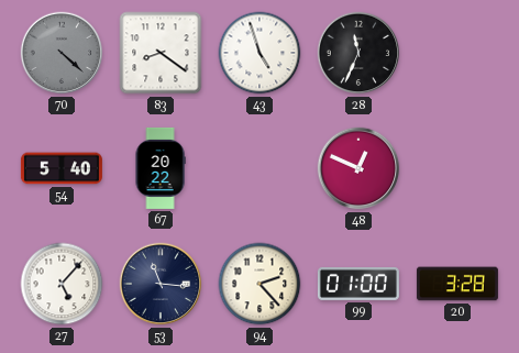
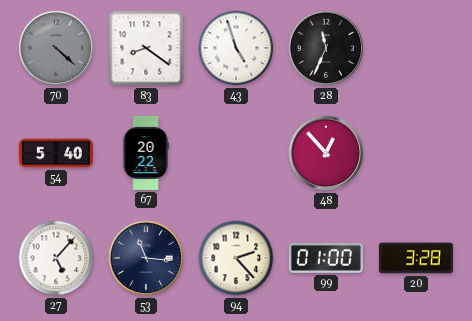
48: 12:49 -> 12:53 (326, 153)
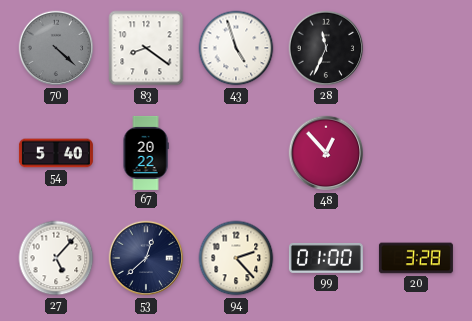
53: 11:16 -> 12:38 (146, 258)
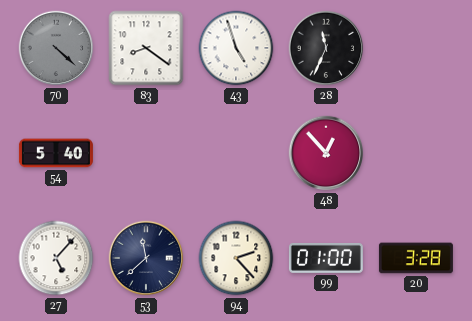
67: 20:22 -> none (146, 153)
53: 12:38 -> 11:38 (146, 258)
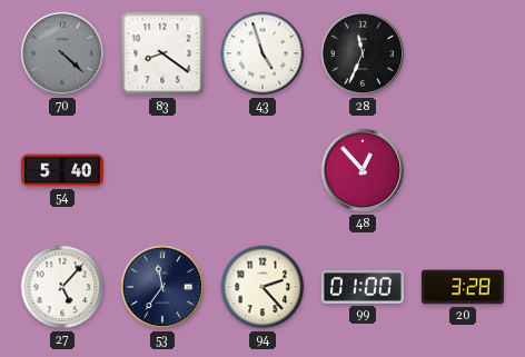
53: 11:38 -> 11:36 (162, 287)
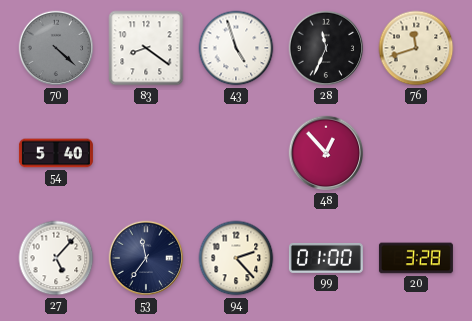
76: none -> 11:42 (416, 48)
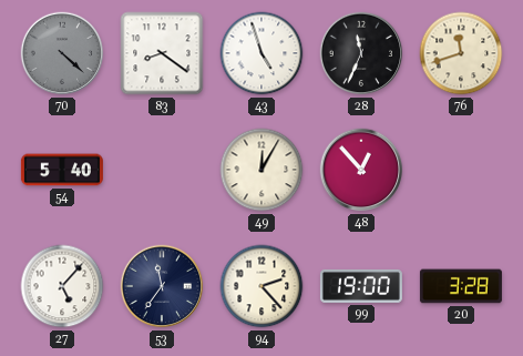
49: none -> 12:05 (261, 170)
99: 01:00 -> 19:00 (361, 286)
